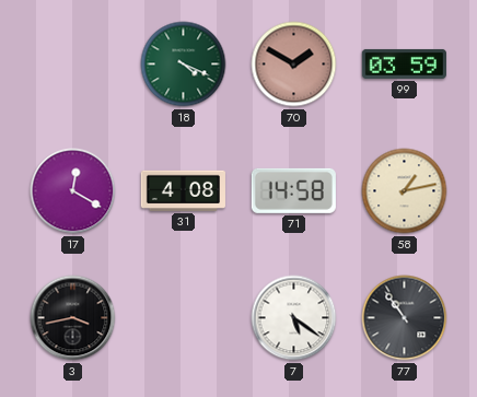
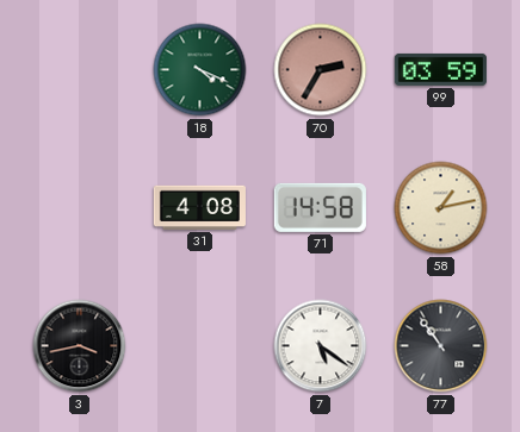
70: 1:50 -> 2:35 (321, 70)
17: 12:20 -> none (73, 191)
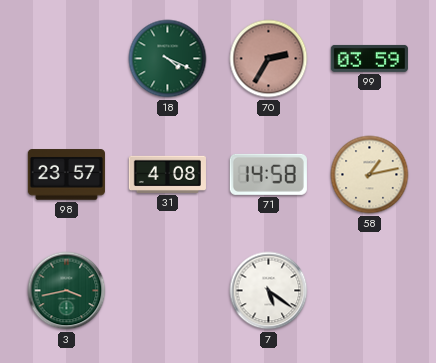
98: none -> 23:57 (66, 175)
3 dial: black -> green (67, 291)
77: 10:54 -> none (441, 346)
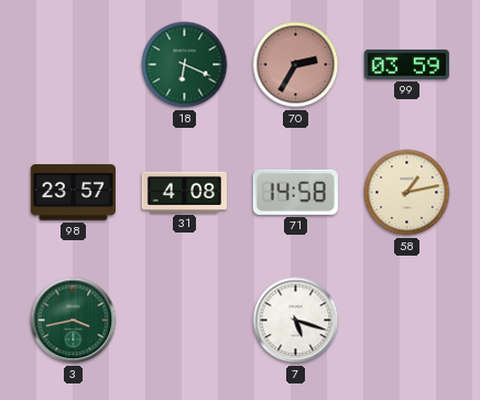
18: 4:19 -> 6:19 (185, 65)
7: 5:21 -> 5:18 (296, 321)
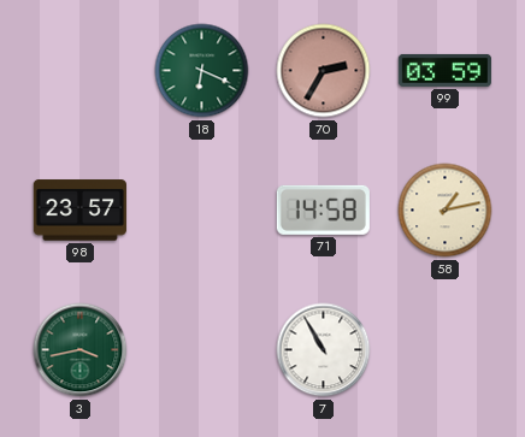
31: 4:08 -> none (184, 192)
7: 5:18 -> 10:55 (324, 350)
